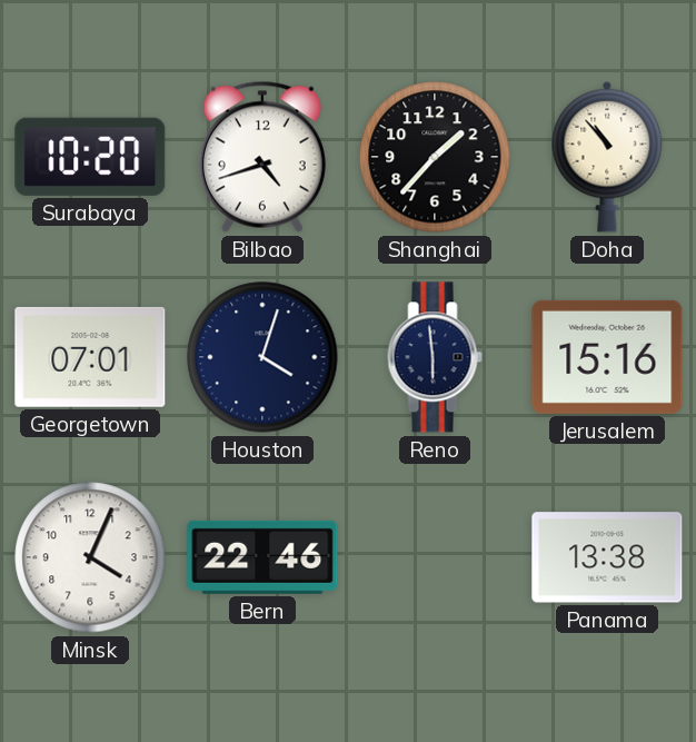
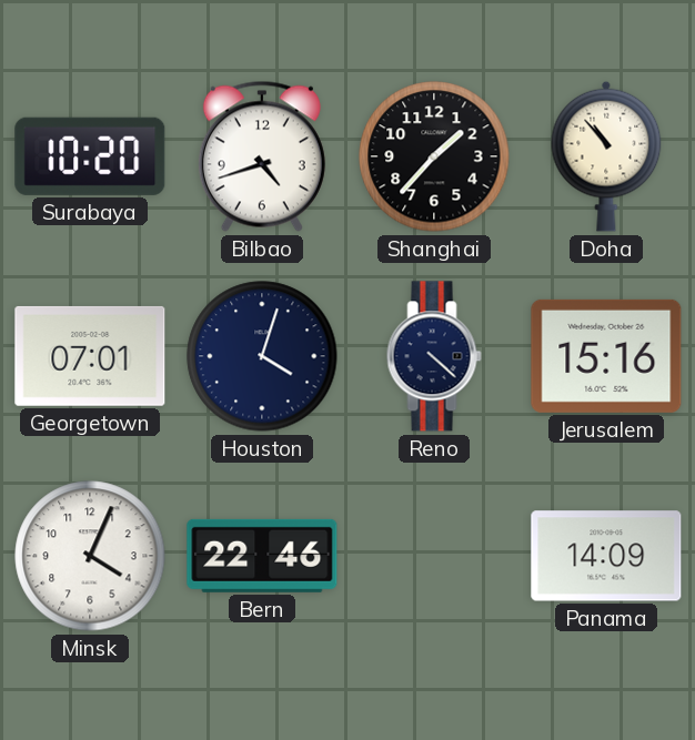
Reno: 5:59 -> 4:22 (434, 356)
Panama: 13:38 -> 14:09 (606, 556)
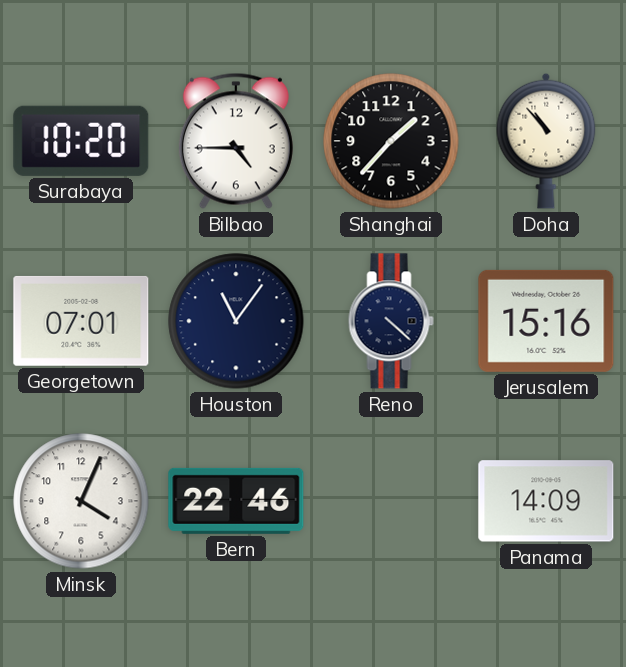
Bilbao: 4:42 -> 4:45 (236, 141)
Houston: 4:03 -> 11:06 (236, 321)
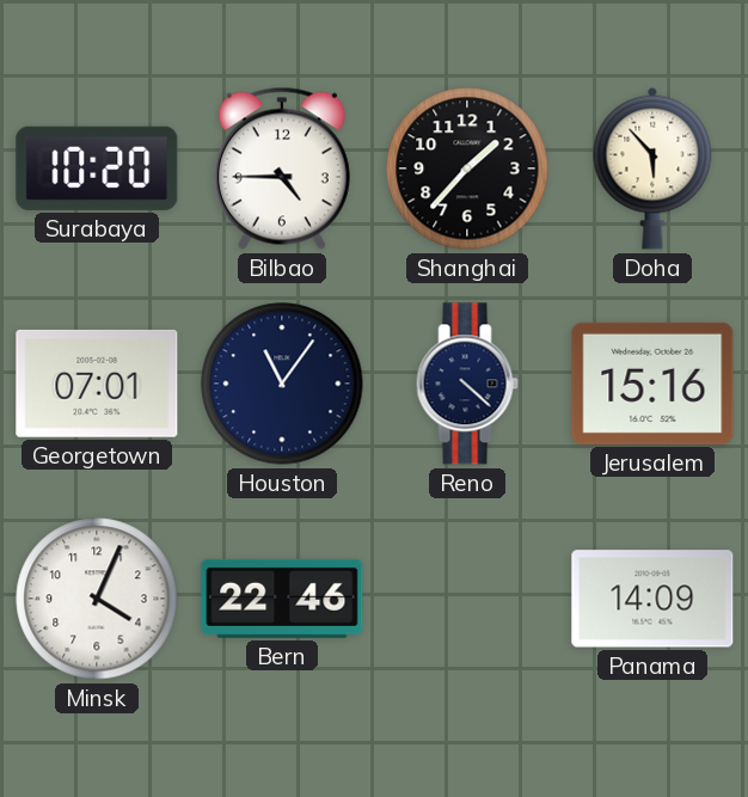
Doha: 10:53 -> 5:53 (652, 168)
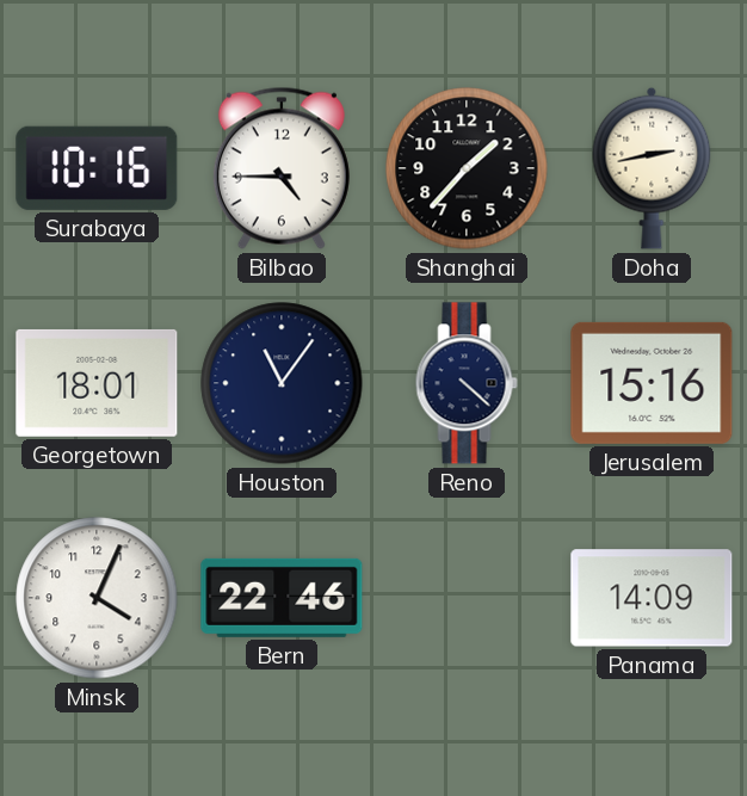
Surabaya: 10:20 -> 10:16 (97, 168)
Doha: 5:53 -> 2:43 (652, 168)
Georgetown: 07:01 -> 18:01 (97, 383)
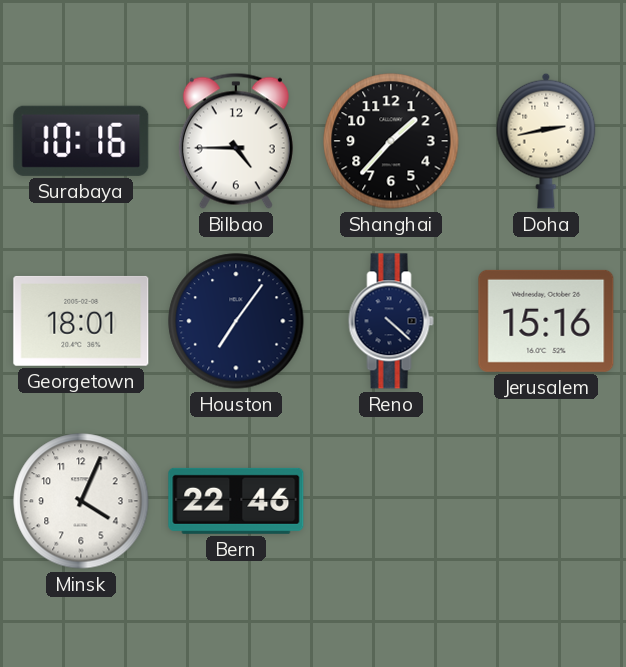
Houston: 11:06 -> 7:06 (236, 321)
Panama: 14:09 -> none (652, 598)
